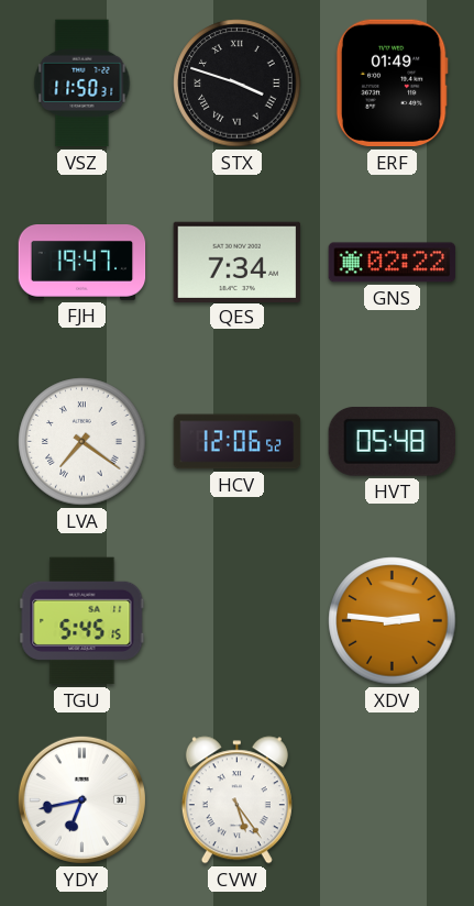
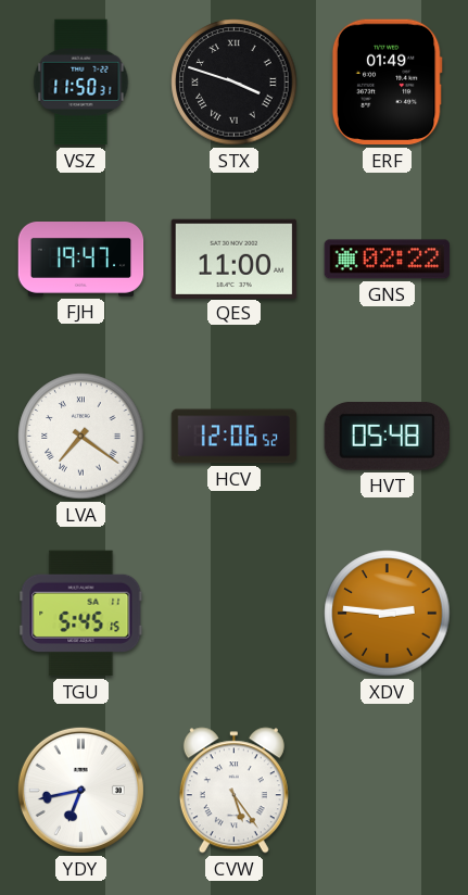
QES: 7:34 -> 11:00 (235, 259)
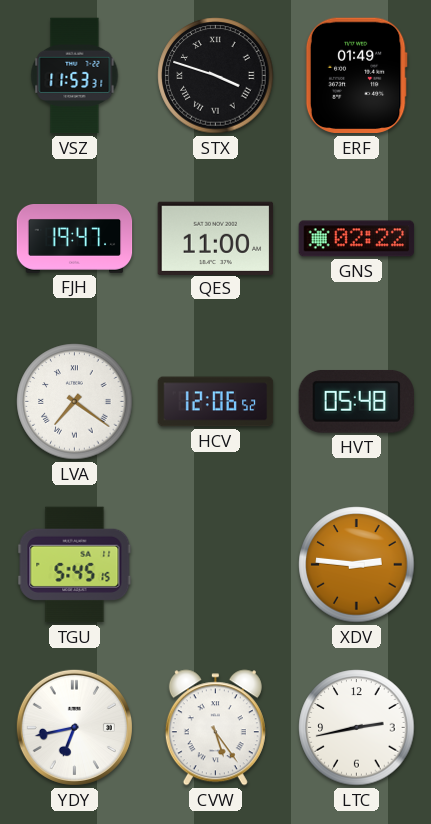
VSZ: 11:50 -> 11:53 (75, 76)
LTC: none -> 2:43 (357, 728)
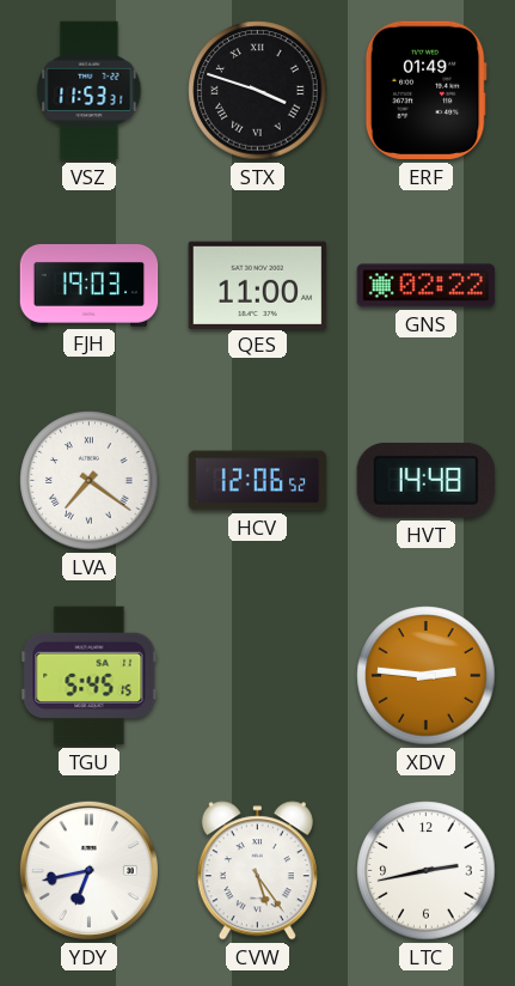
FJH: 19:47 -> 19:03 (90, 286)
HVT: 05:48 -> 14:48 (425, 480)
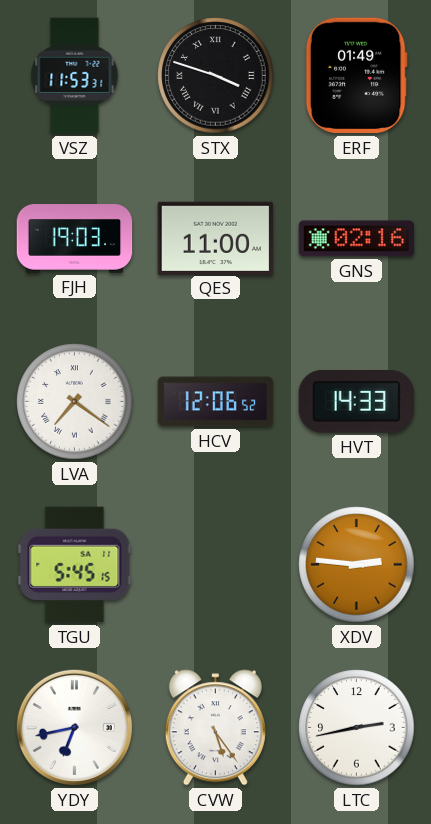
GNS: 02:22 -> 02:16 (357, 239)
HVT: 14:48 -> 14:33 (356, 401)
